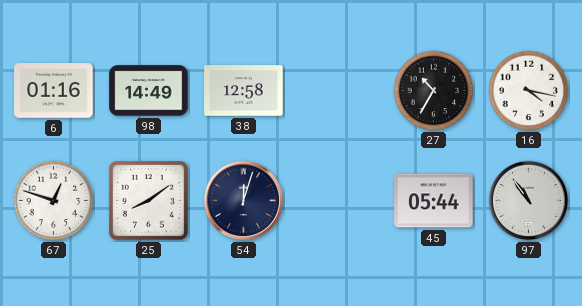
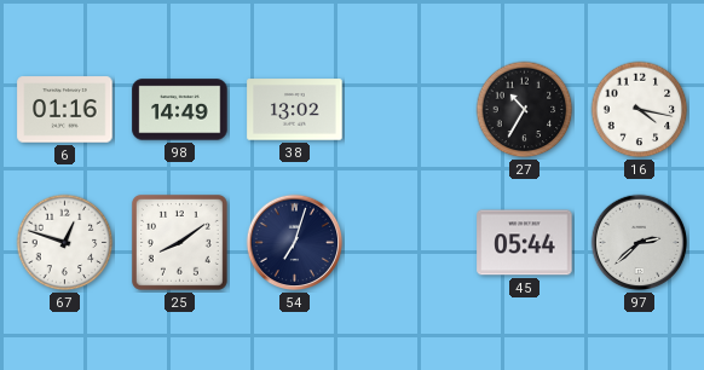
38: 12:58 -> 13:02 (295, 110)
54: 12:03 -> 7:03 (295, 243)
97: 10:54 -> 2:38 (640, 243)
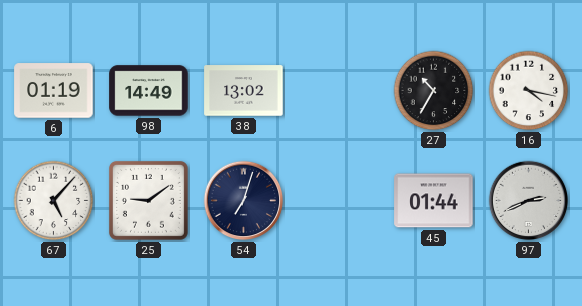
6: 01:16 -> 01:19 (54, 91)
67: 12:48 -> 5:07 (54, 201)
25: 8:09 -> 9:09 (148, 200)
45: 05:44 -> 01:44 (434, 201)
97: 2:38 -> 2:41 (529, 201)
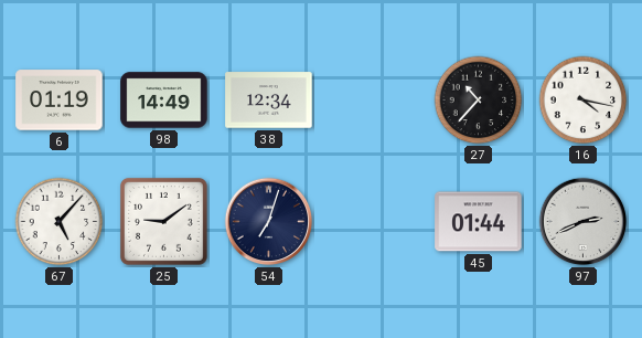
38: 13:02 -> 12:34 (269, 101)
27: 10:35 -> 10:37 (479, 101)
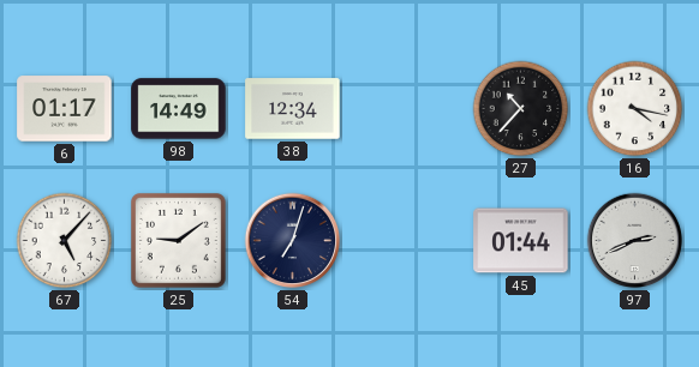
6: 01:19 -> 01:17 (65, 109)
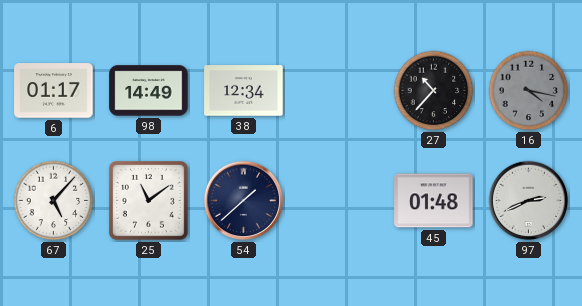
16 dial: white -> grey (529, 91)
25: 9:09 -> 11:09 (148, 200)
54: 7:03 -> 1:38 (244, 201)
45: 01:44 -> 01:48 (434, 201)
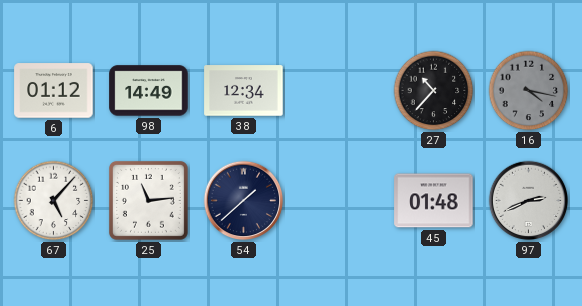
6: 01:17 -> 01:12 (54, 91)
25: 11:09 -> 11:14 (148, 200)
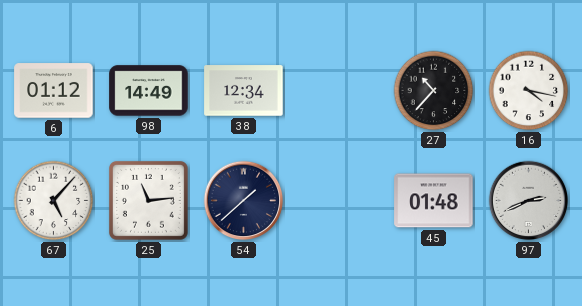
16 dial: grey -> white (529, 91)
